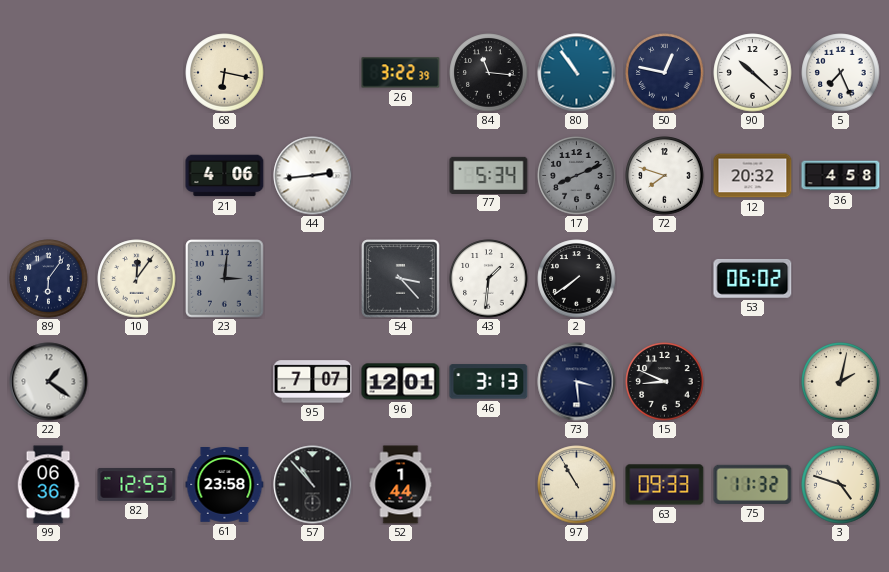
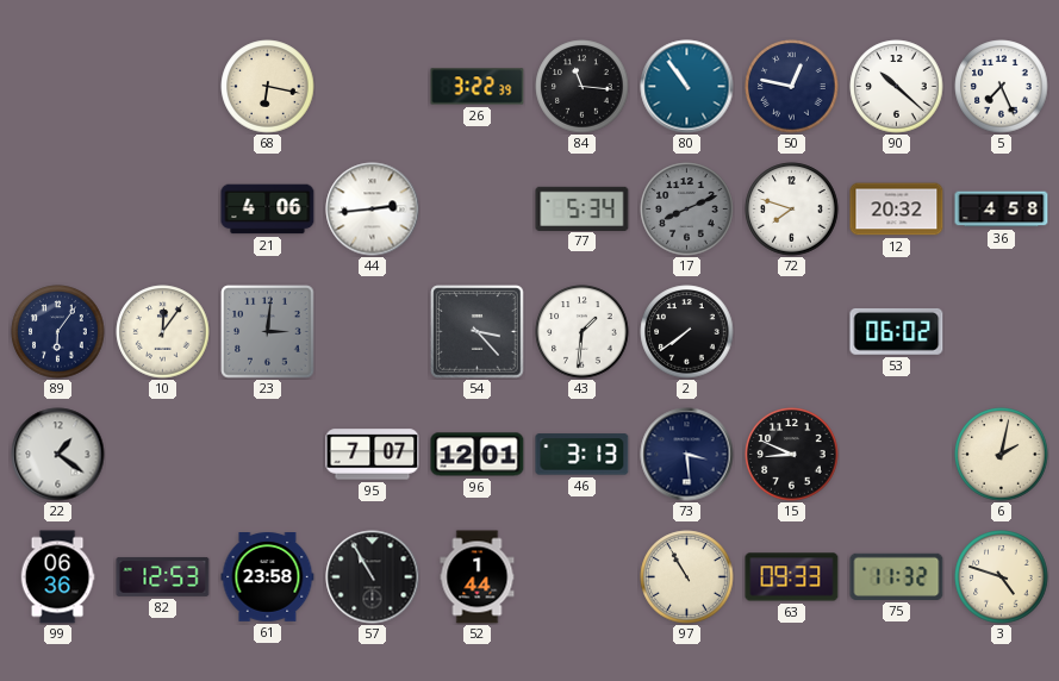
57: 10:53 -> 10:55 (373, 577)
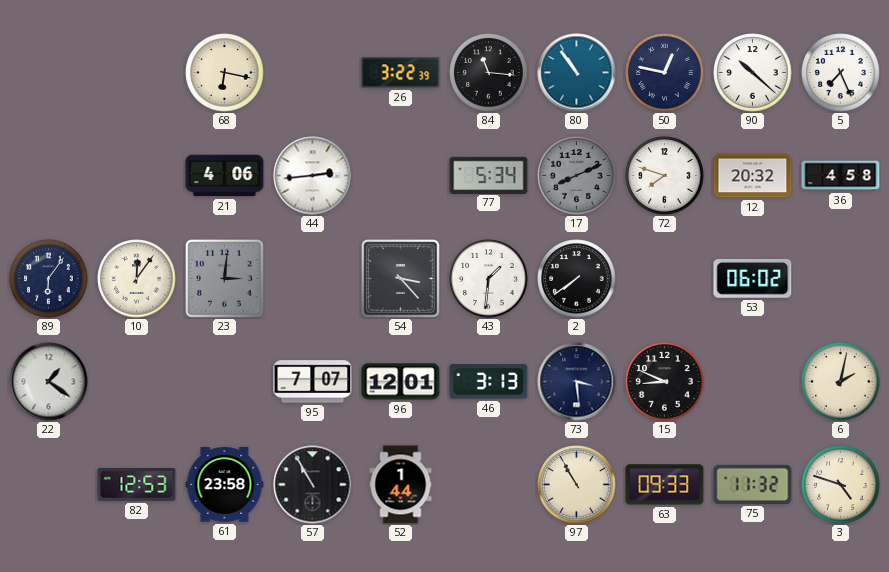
99: 06:36 -> none (57, 577)
